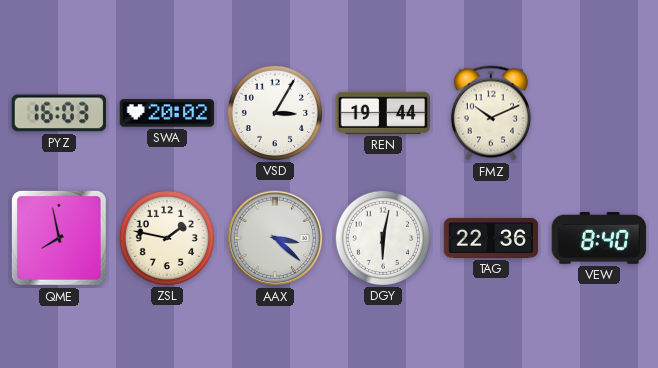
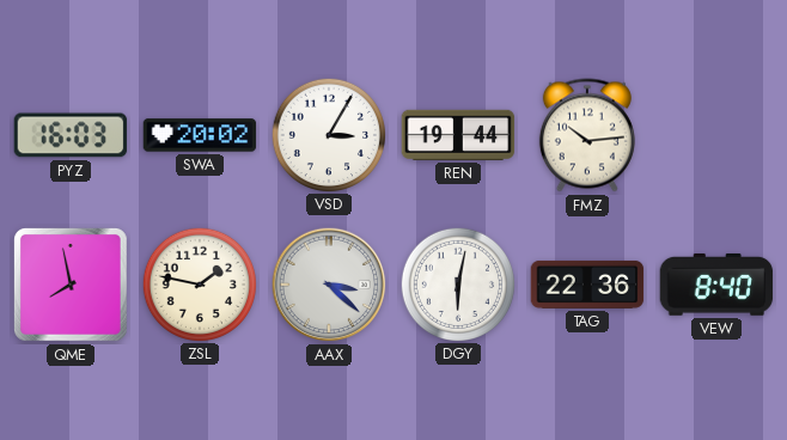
FMZ: 10:11 -> 10:14 (587, 135)
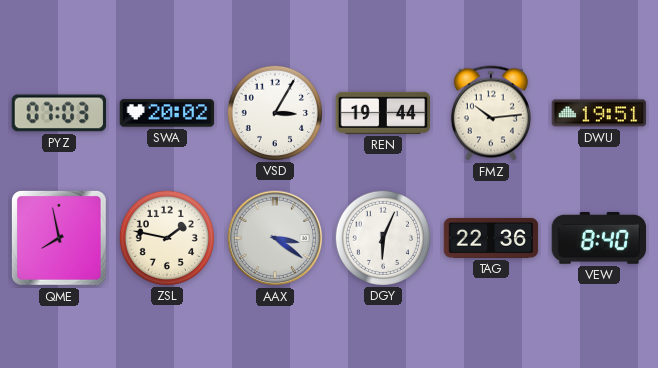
PYZ: 16:03 -> 07:03 (59, 113)
DWU: none -> 19:51 (599, 113)
AAX: 3:22 -> 3:21 (275, 238)
DGY: 6:02 -> 6:04 (382, 237)
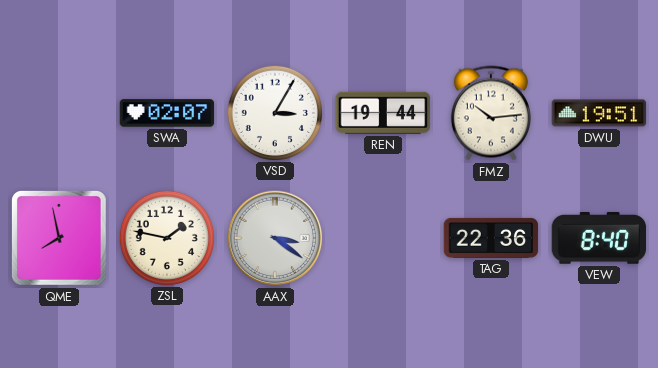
PYZ: 07:03 -> none (59, 113)
SWA: 20:02 -> 02:07 (167, 113)
DGY: 6:04 -> none (382, 237)
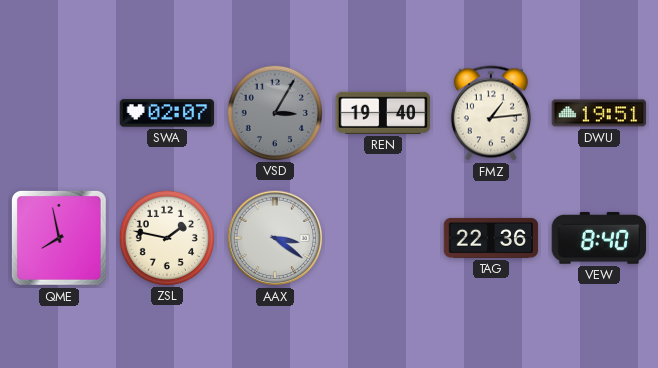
VSD dial: white -> grey (274, 112)
REN: 19:44 -> 19:40 (383, 113)
FMZ: 10:14 -> 1:14 (491, 113)
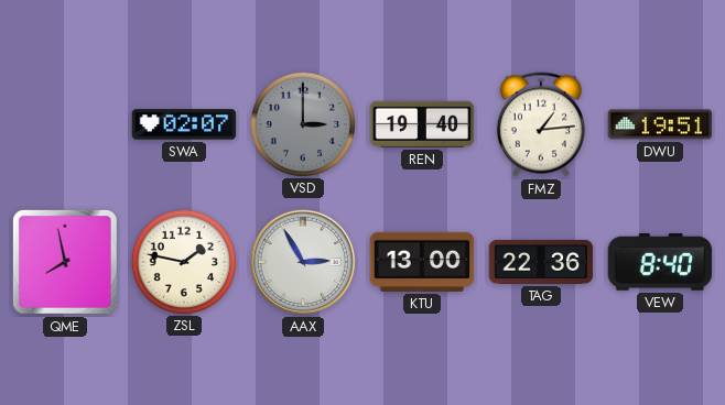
VSD: 3:05 -> 3:00 (302, 123)
AAX: 3:21 -> 2:55 (303, 262)
KTU: none -> 13:00 (422, 262)
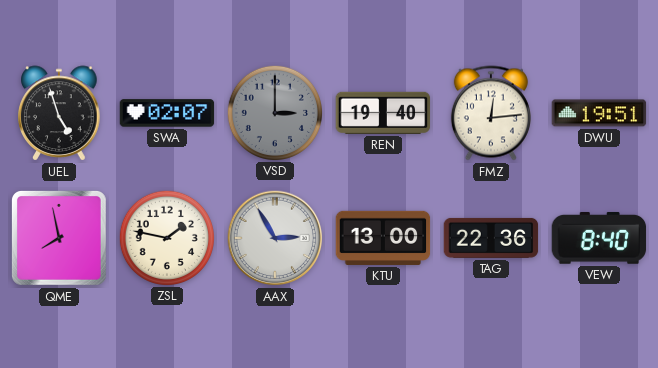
UEL: none -> 4:57 (59, 113)
FMZ: 1:14 -> 12:14 (491, 113)
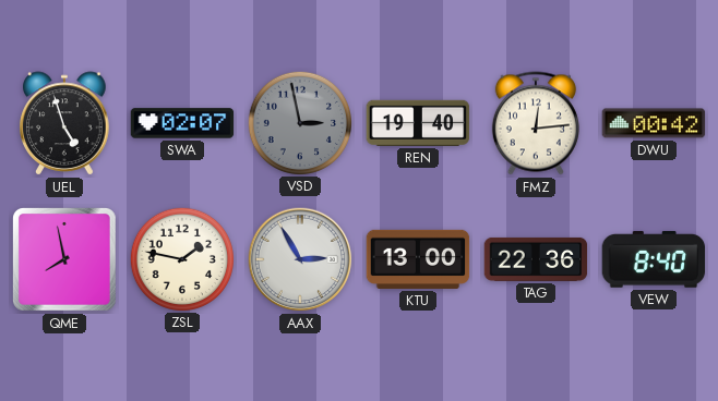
VSD: 3:00 -> 2:58 (299, 122)
DWU: 19:51 -> 00:42 (654, 123)
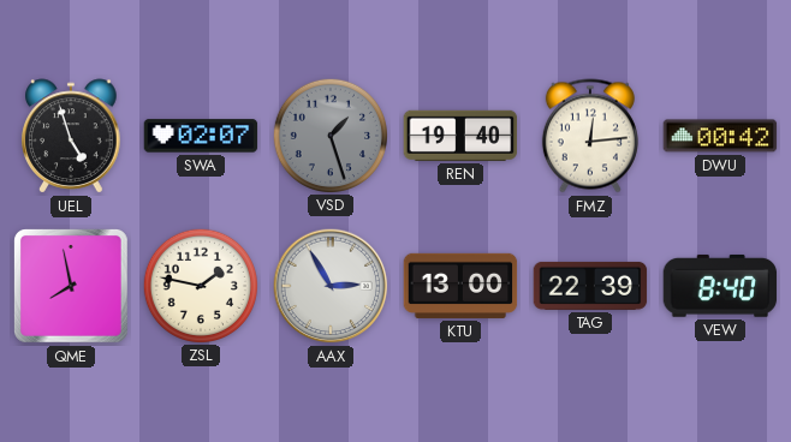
VSD: 2:58 -> 1:27 (329, 135)
TAG: 22:36 -> 22:39 (590, 286)
